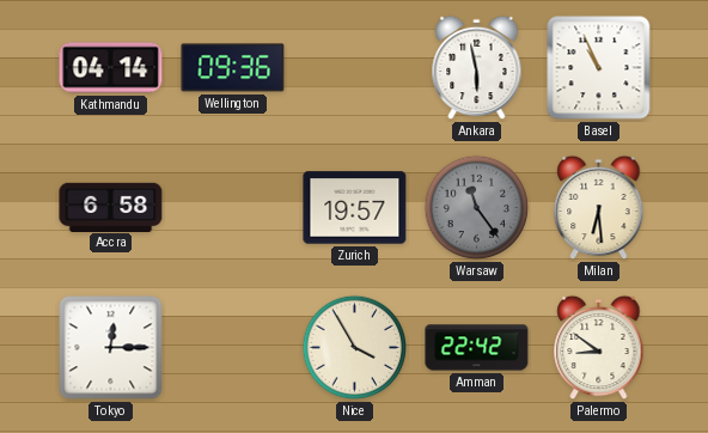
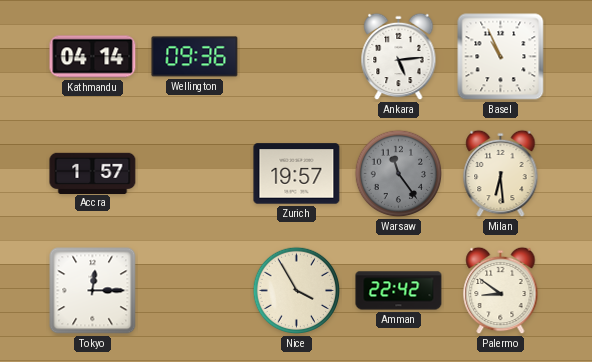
Ankara: 5:58 -> 5:14 (399, 57)
Accra: 6:58 -> 1:57 (93, 173)
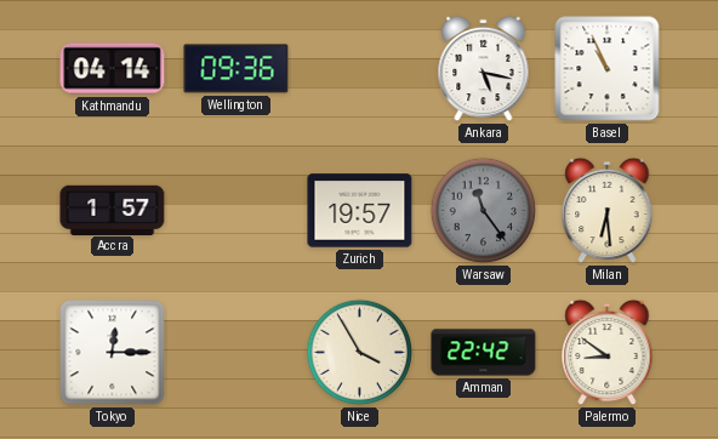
Ankara: 5:14 -> 5:17 (484, 69)
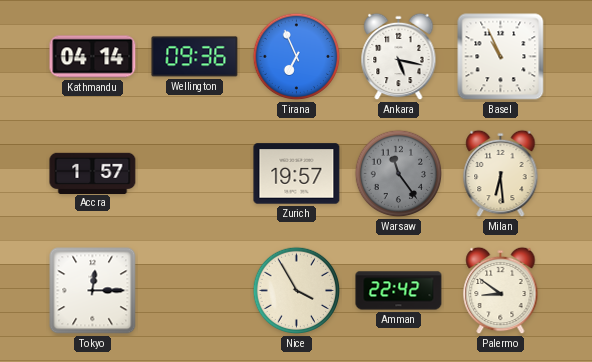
Tirana: none -> 6:56 (297, 57)
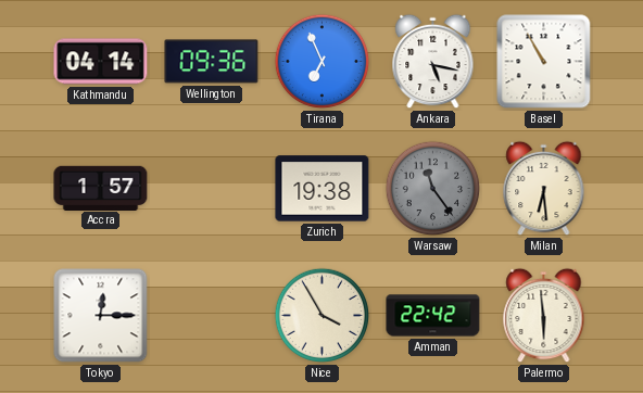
Basel: 10:56 -> 10:55 (544, 62)
Zurich: 19:57 -> 19:38 (323, 189)
Palermo: 8:51 -> 5:59 (544, 316)
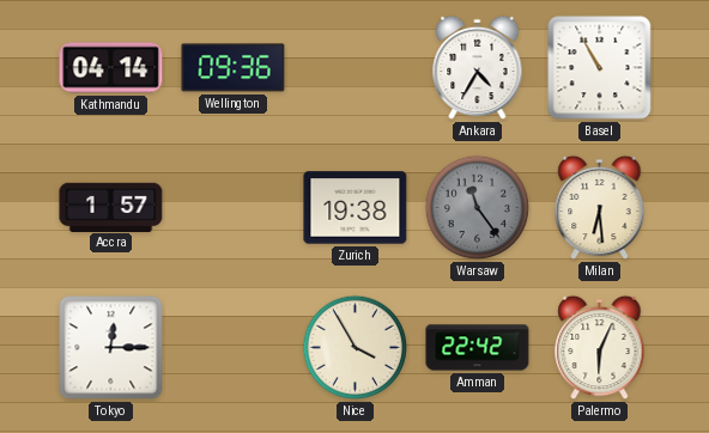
Tirana: 6:56 -> none (323, 62)
Ankara: 5:17 -> 4:35 (478, 68)
Palermo: 5:59 -> 6:04 (600, 348)
